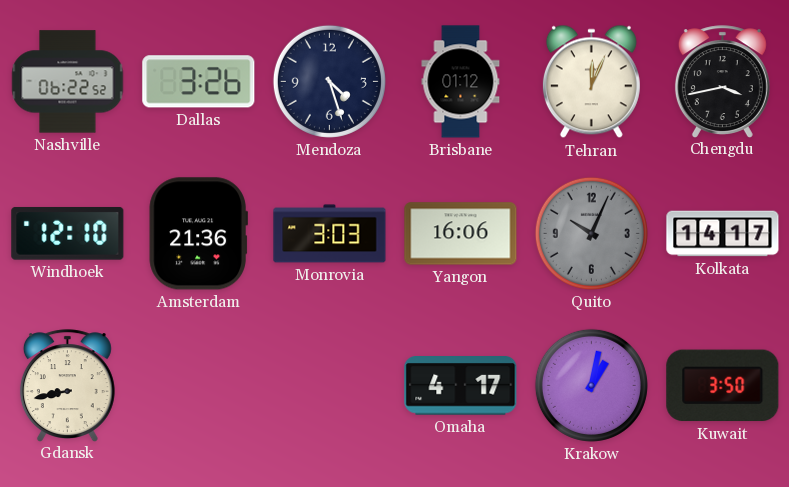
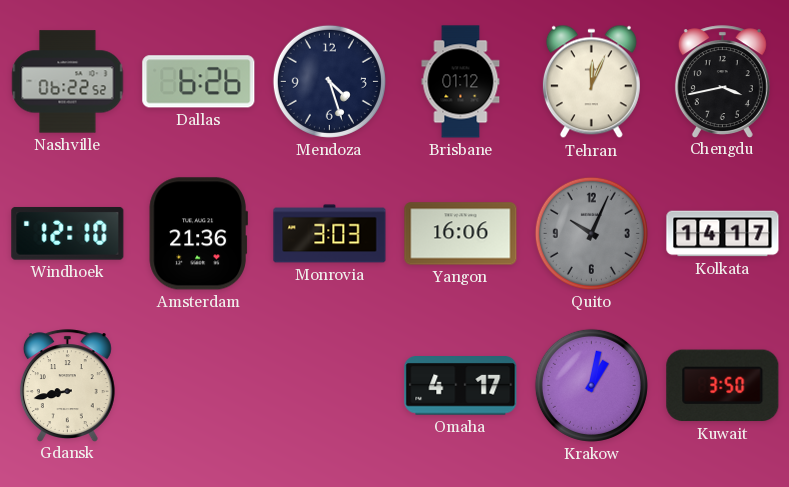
Dallas: 3:26 -> 6:26 (199, 82)
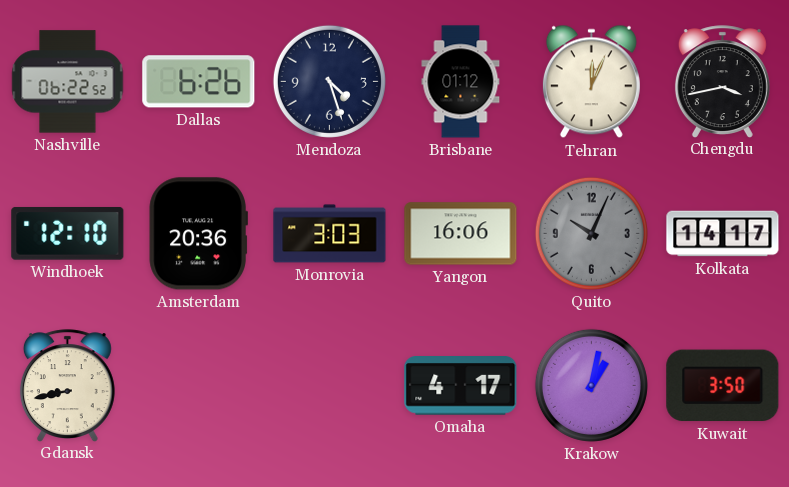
Amsterdam: 21:36 -> 20:36 (198, 234)
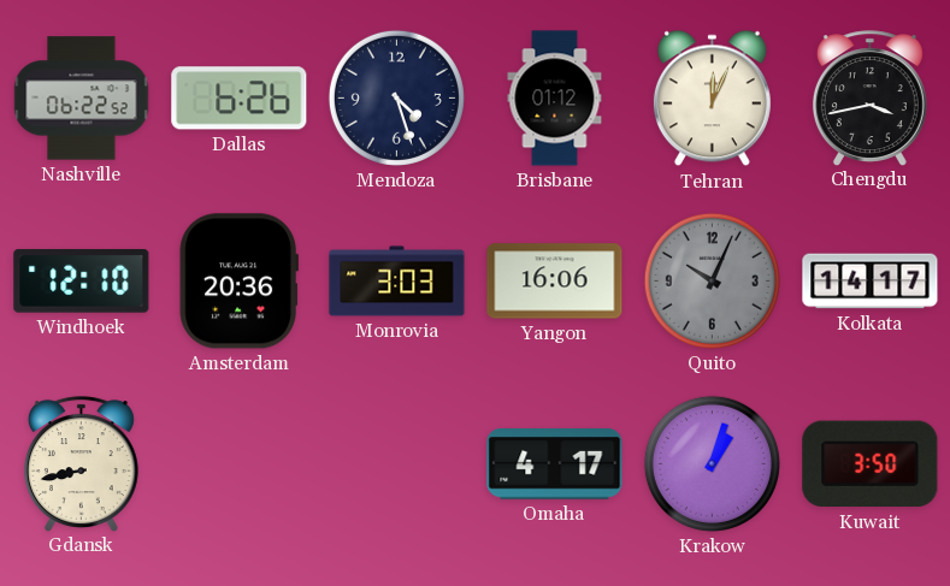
Krakow: 1:02 -> 1:03 (712, 463)
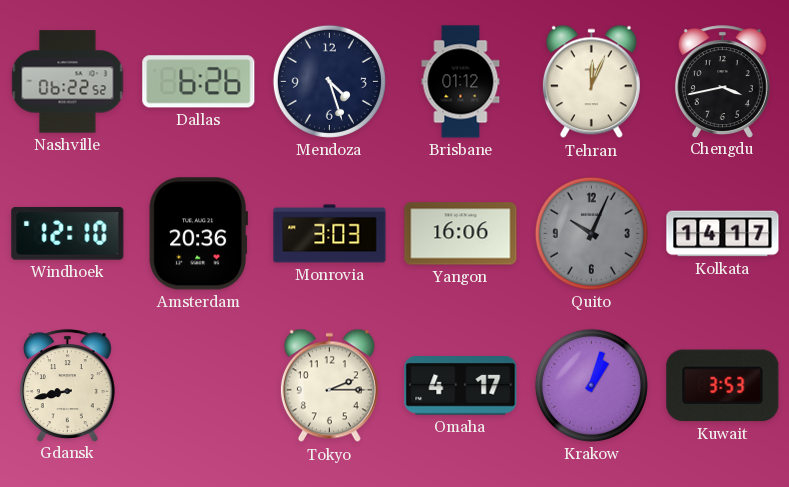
Tokyo: none -> 2:15 (329, 386)
Kuwait: 3:50 -> 3:53 (723, 386)
